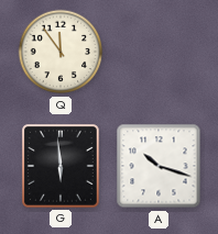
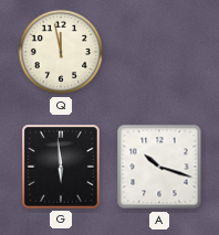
Q: 11:54 -> 11:58 (61, 52)
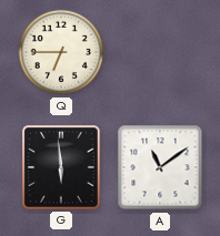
Q: 11:58 -> 6:45 (61, 52)
A: 10:18 -> 11:09 (160, 167)
